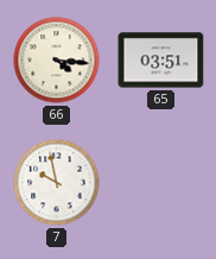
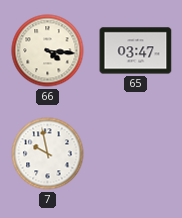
65: 03:51 -> 03:47 (136, 51)
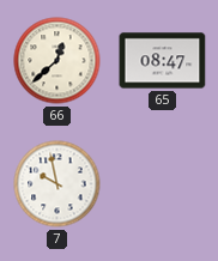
66: 4:16 -> 12:38 (57, 61)
65: 03:47 -> 08:47 (163, 61)
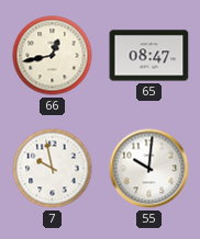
66: 12:38 -> 12:43 (53, 56)
55: none -> 10:01 (149, 169)
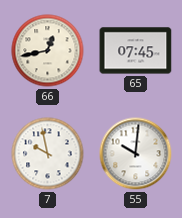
65: 08:47 -> 07:45 (136, 51)
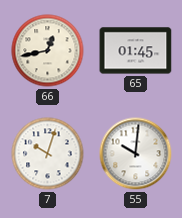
65: 07:45 -> 01:45 (136, 51)
7: 9:58 -> 10:03 (48, 154)
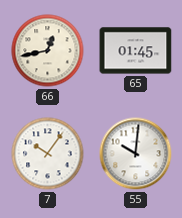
7: 10:03 -> 10:06 (48, 154)
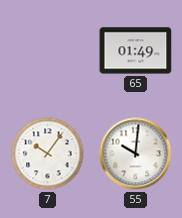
66: 12:43 -> none (48, 51)
65: 01:45 -> 01:49 (136, 51)
